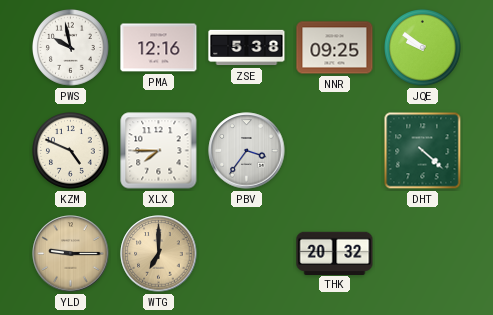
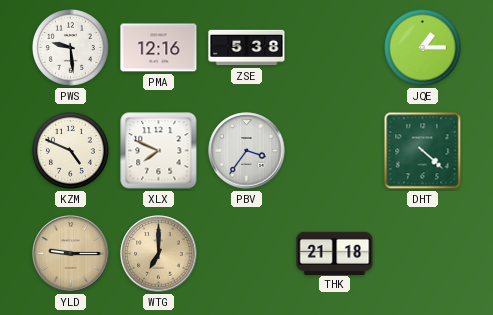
PWS: 9:58 -> 9:29 (71, 48)
NNR: 09:25 -> none (335, 48)
JQE: 9:51 -> 1:15 (423, 48)
XLX: 7:45 -> 7:49 (159, 151)
THK: 20:32 -> 21:18 (335, 253)
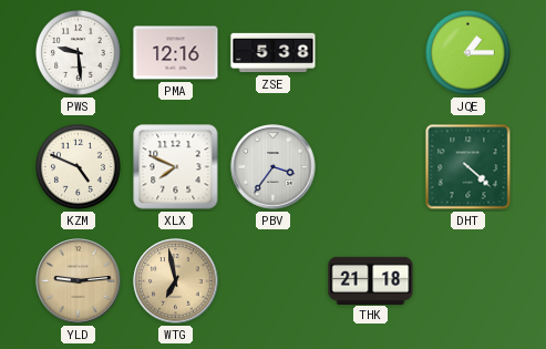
YLD: 9:15 -> 9:14 (79, 281)
WTG: 7:00 -> 6:58 (176, 281)
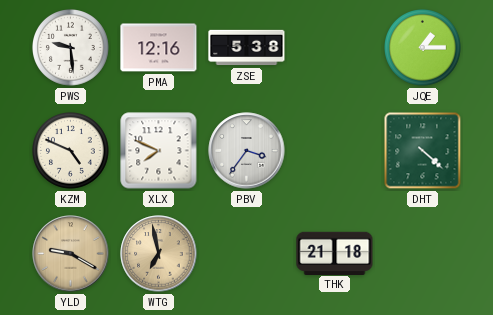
YLD: 9:14 -> 9:20 (71, 254)
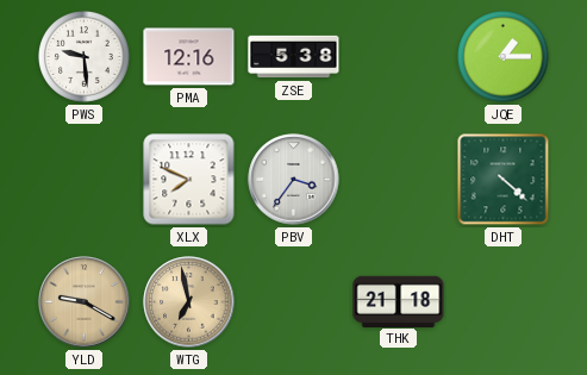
KZM: 4:49 -> none (71, 151)
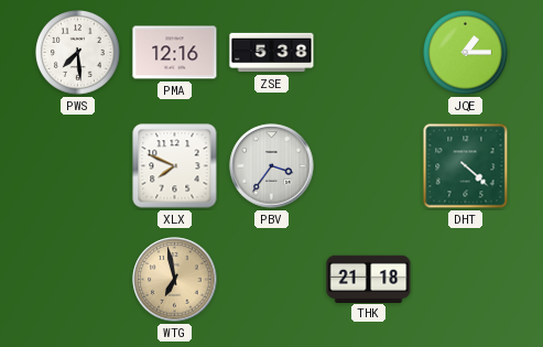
PWS: 9:29 -> 7:29 (78, 53)
YLD: 9:20 -> none (85, 302)
